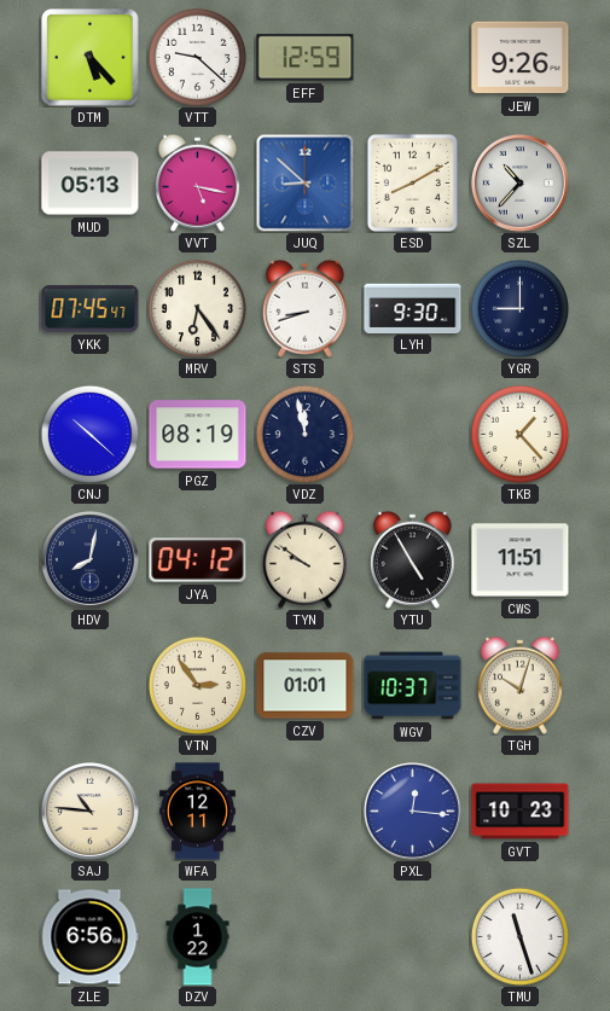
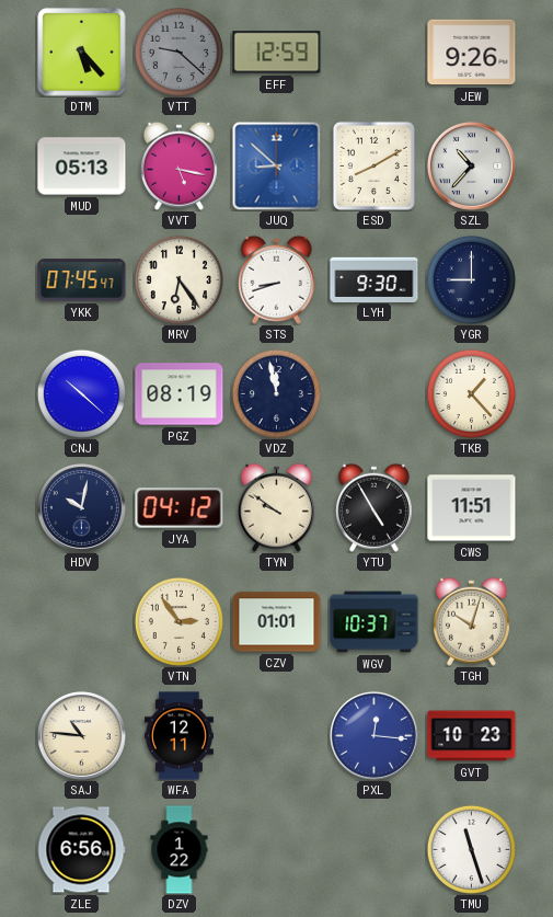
VTT dial: white -> grey (178, 51)
HDV: 8:02 -> 10:02 (81, 507)
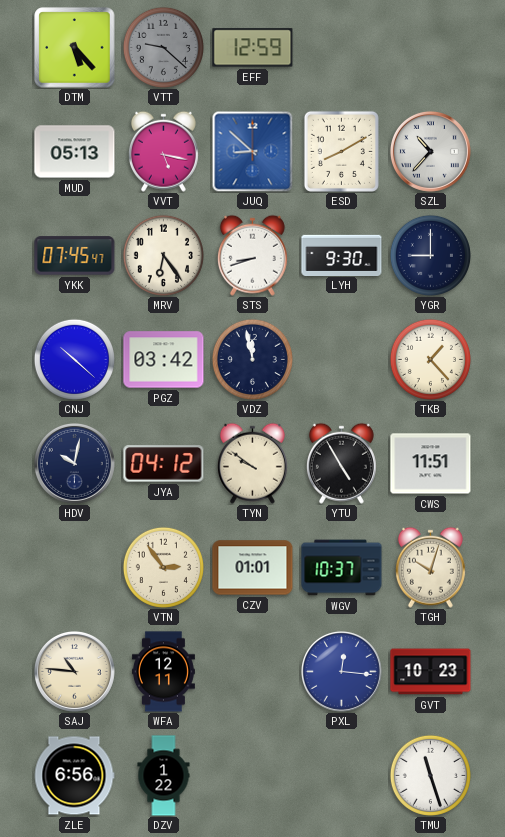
JEW: 9:26 -> none (472, 53)
PGZ: 08:19 -> 03:42 (164, 360)
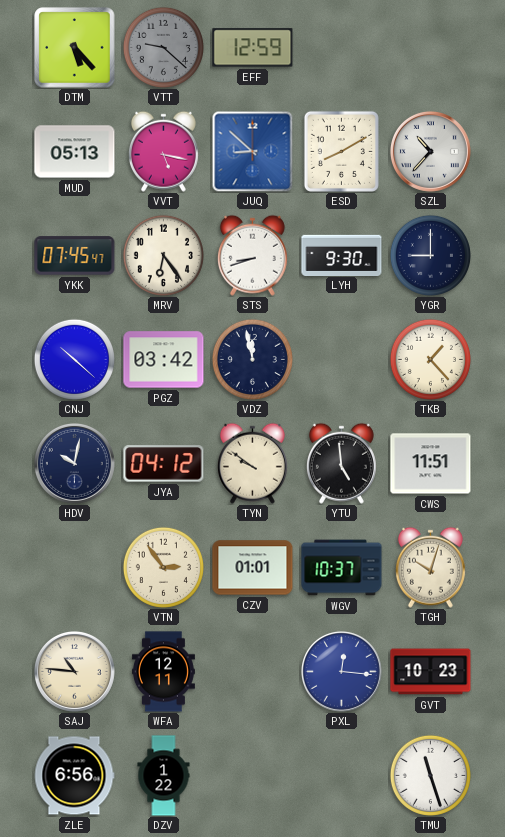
YTU: 4:55 -> 4:59 (341, 463)
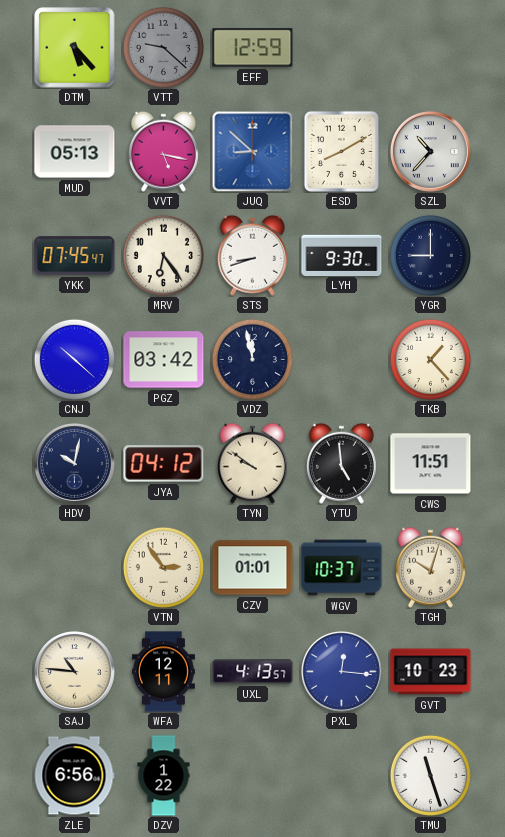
UXL: none -> 4:13 (253, 672)
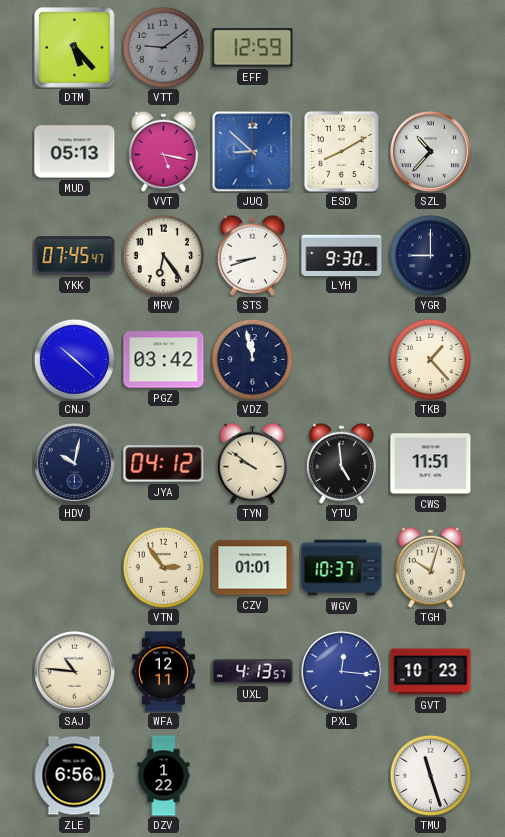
VTT: 9:22 -> 9:09 (163, 47)
